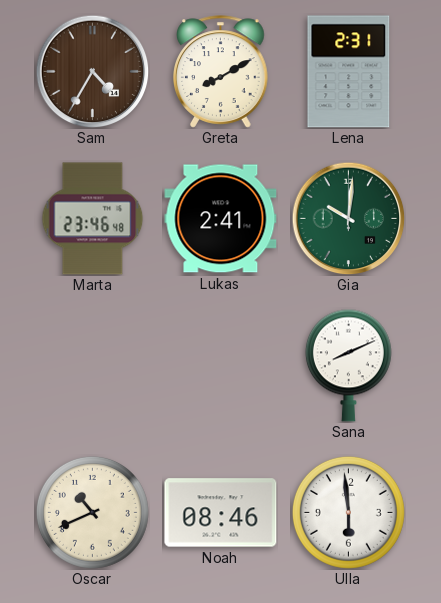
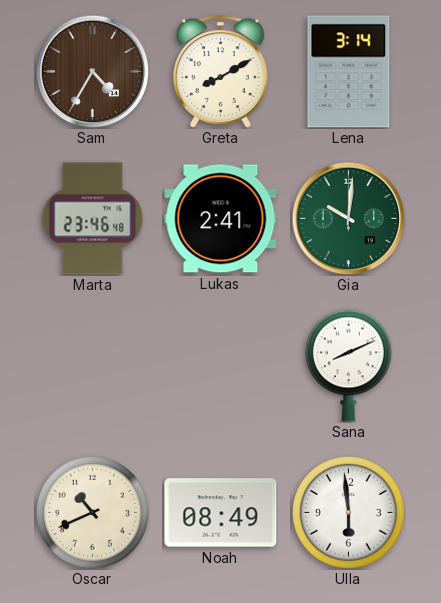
Lena: 2:31 -> 3:14 (349, 72)
Noah: 08:46 -> 08:49 (221, 513)
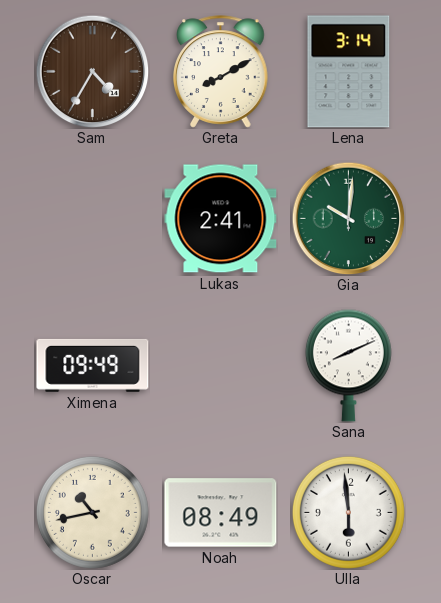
Marta: 23:46 -> none (93, 219)
Ximena: none -> 09:49 (93, 365)
Oscar: 10:41 -> 10:43 (92, 512)
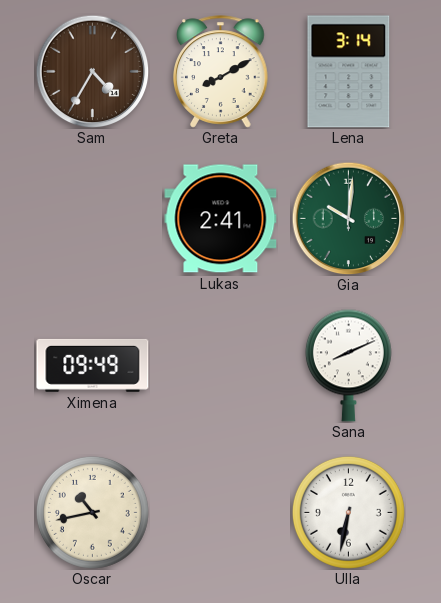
Noah: 08:49 -> none (221, 513)
Ulla: 5:59 -> 6:32 (348, 512)
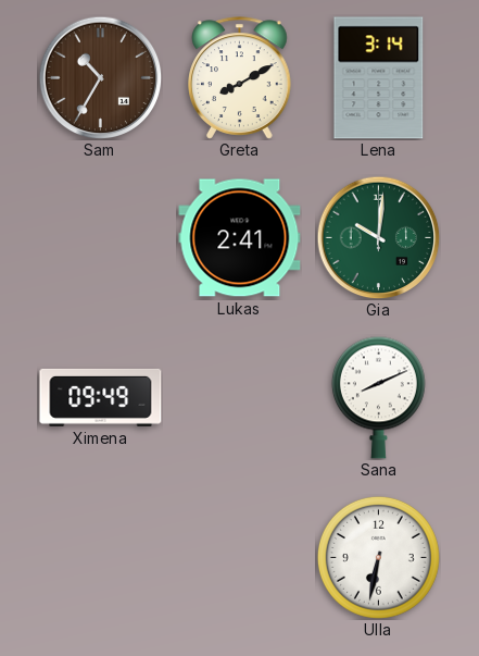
Sam: 4:35 -> 10:35 (100, 77)
Oscar: 10:43 -> none (92, 512)
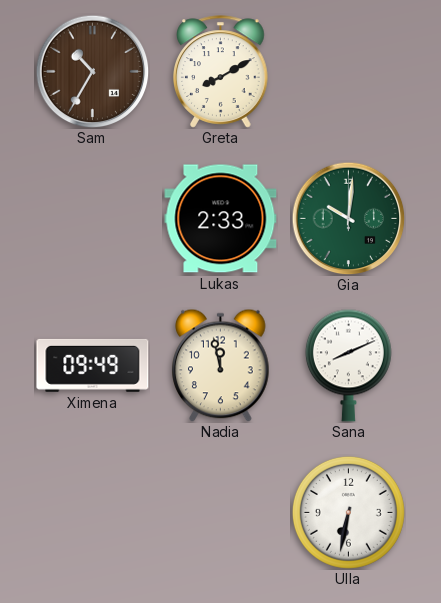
Lena: 3:14 -> none (379, 78)
Lukas: 2:41 -> 2:33 (221, 219)
Nadia: none -> 11:58 (221, 365)
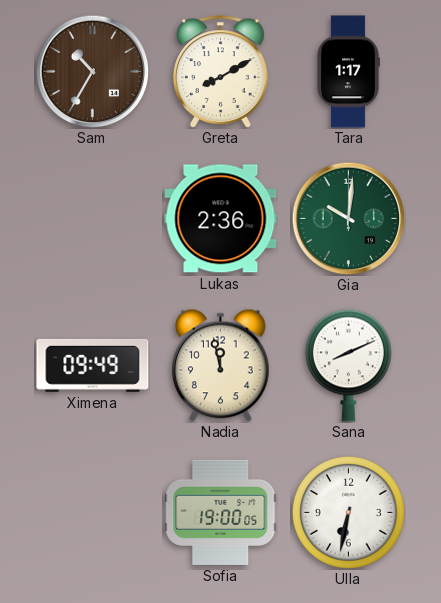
Tara: none -> 1:17 (348, 72)
Lukas: 2:33 -> 2:36 (221, 219)
Sofia: none -> 19:00 (221, 512)
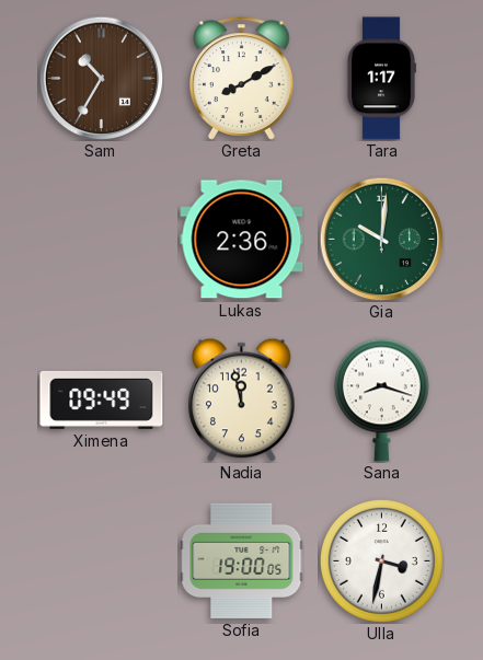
Sana: 8:11 -> 8:18 (381, 400)
Ulla: 6:32 -> 3:32 (381, 560)
